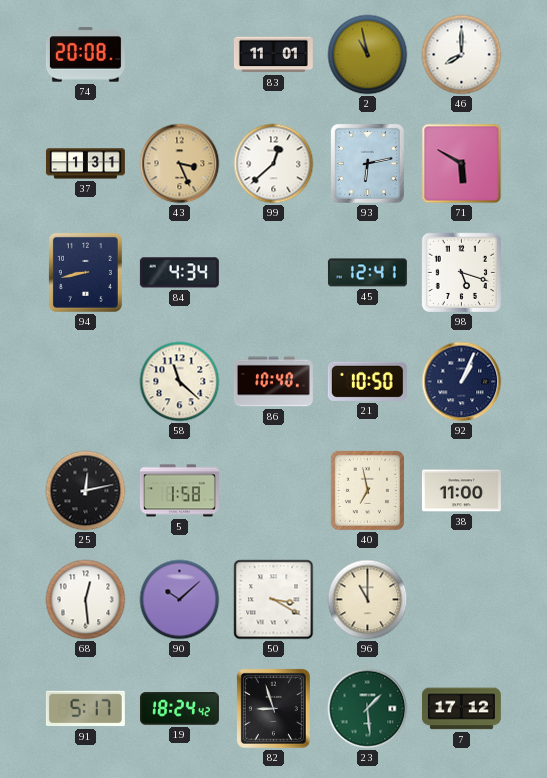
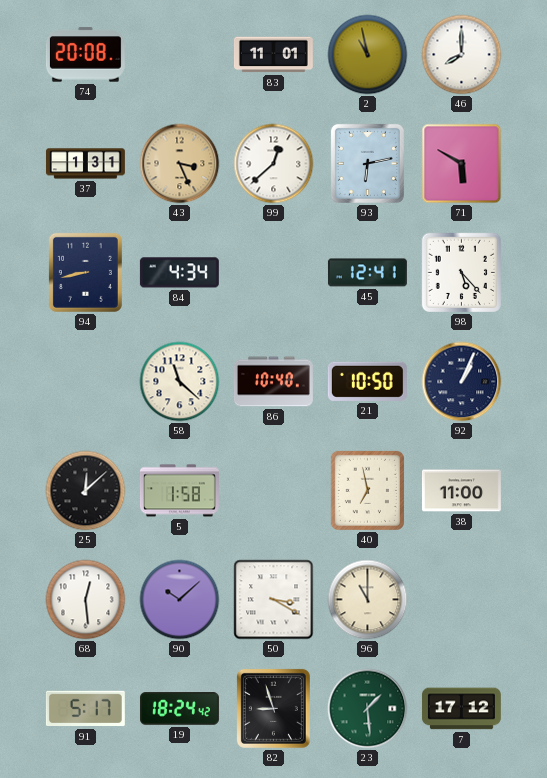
98: 5:18 -> 5:23 (461, 272)
25: 12:13 -> 12:08 (86, 491)
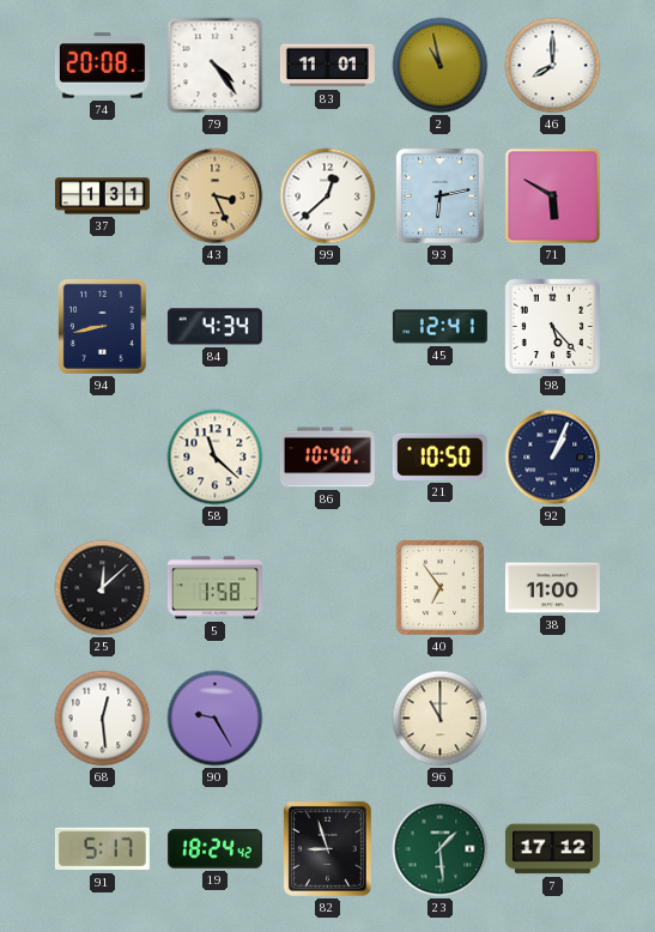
79: none -> 4:24 (216, 66)
40: 6:58 -> 6:54 (439, 587)
90: 10:08 -> 9:25 (216, 719)
50: 3:20 -> none (274, 600)
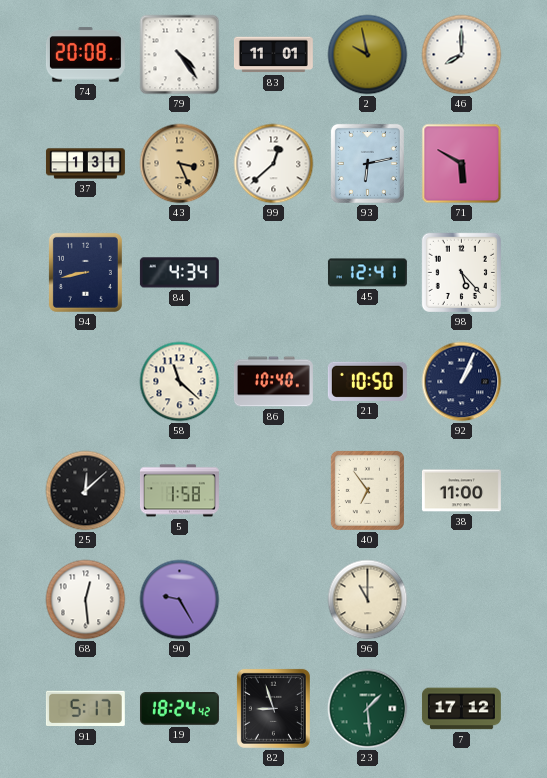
2: 10:58 -> 9:58 (368, 55)
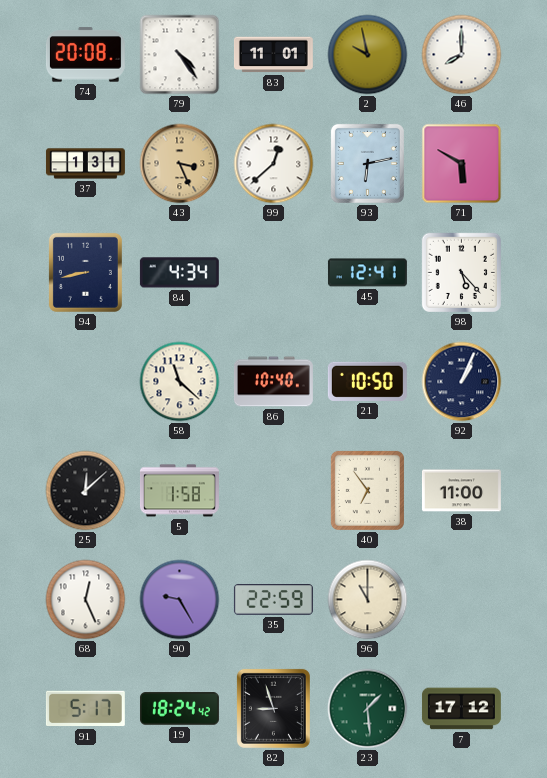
68: 12:29 -> 12:26 (86, 600)
35: none -> 22:59 (273, 600)
